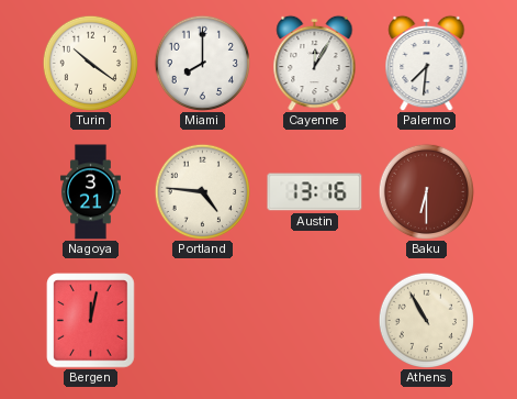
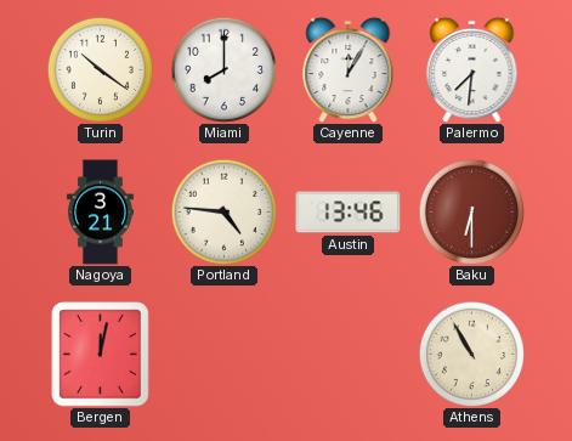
Austin: 13:16 -> 13:46 (349, 213)
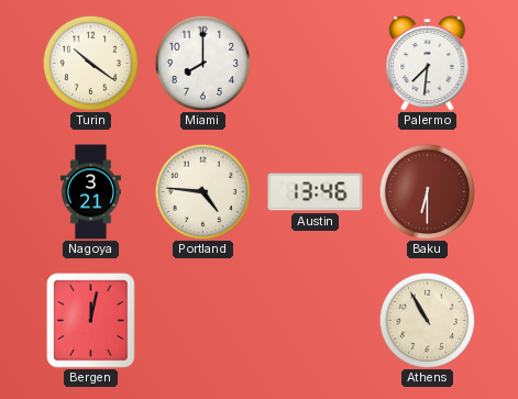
Cayenne: 12:05 -> none (349, 69)
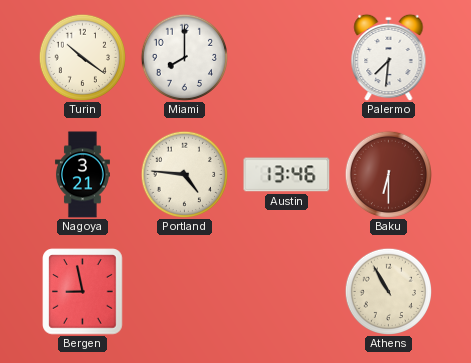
Bergen: 12:02 -> 8:58 (83, 292)
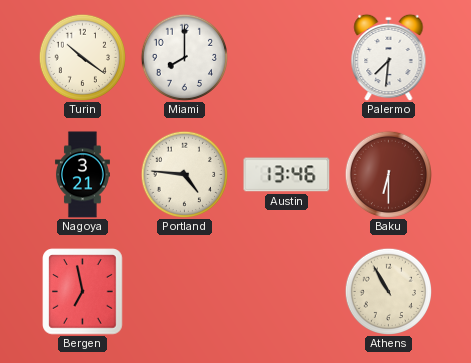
Bergen: 8:58 -> 6:58 (83, 292)
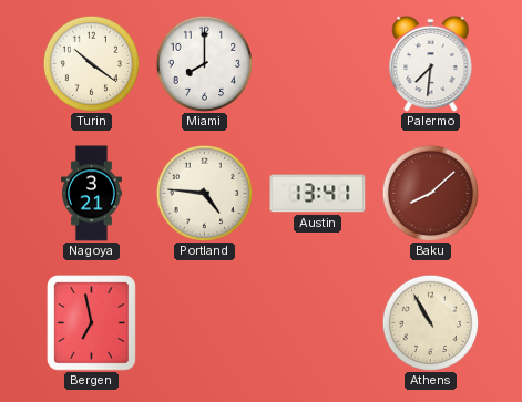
Austin: 13:46 -> 13:41 (318, 194)
Baku: 6:30 -> 8:08 (430, 193)
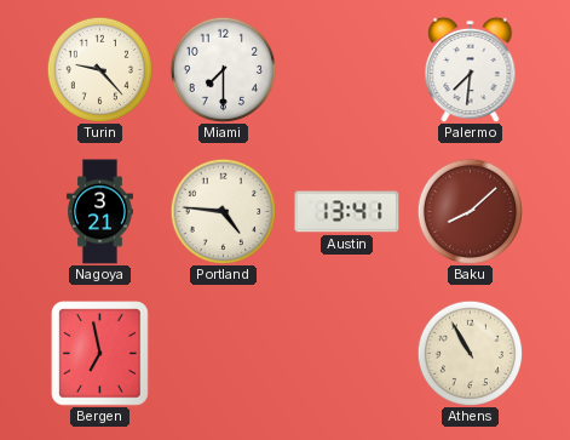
Turin: 10:21 -> 9:23 (99, 69)
Miami: 8:00 -> 7:30 (223, 69)
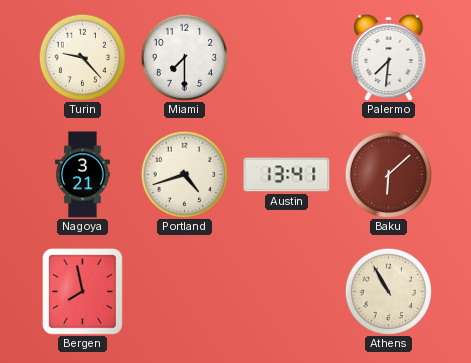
Portland: 4:46 -> 4:42 (184, 174)
Baku: 8:08 -> 6:08 (388, 174)
Bergen: 6:58 -> 7:58 (83, 292)
